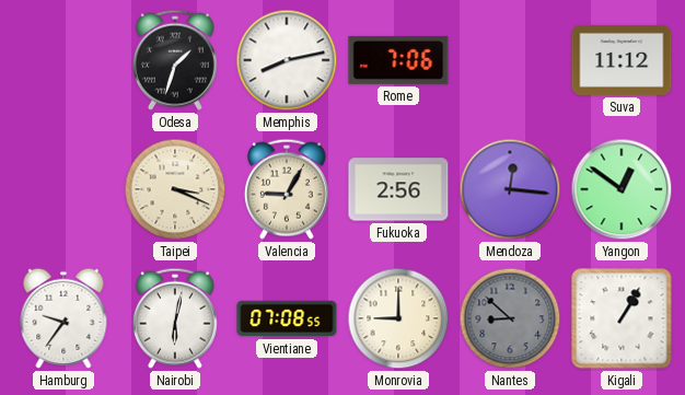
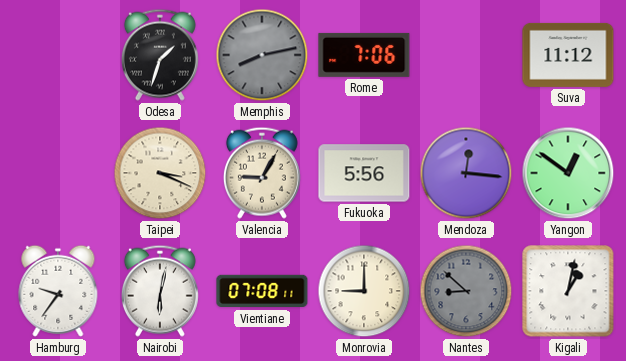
Memphis dial: white -> grey (262, 55)
Fukuoka: 2:56 -> 5:56 (364, 173)
Vientiane: 07:08:55 -> 07:08:11 (262, 291)
Kigali: 1:05 -> 1:02 (568, 291)
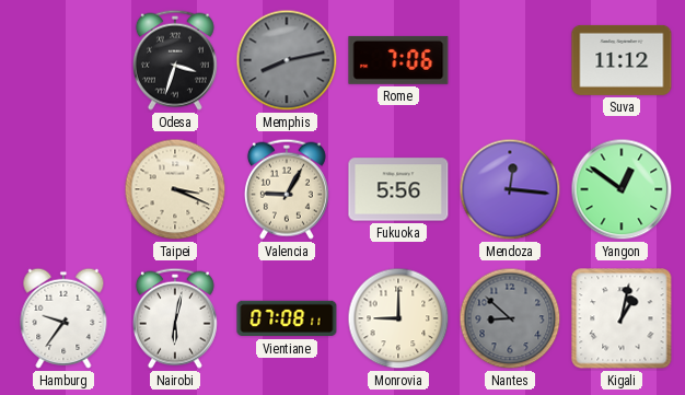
Odesa: 1:33 -> 3:33 (175, 60)
